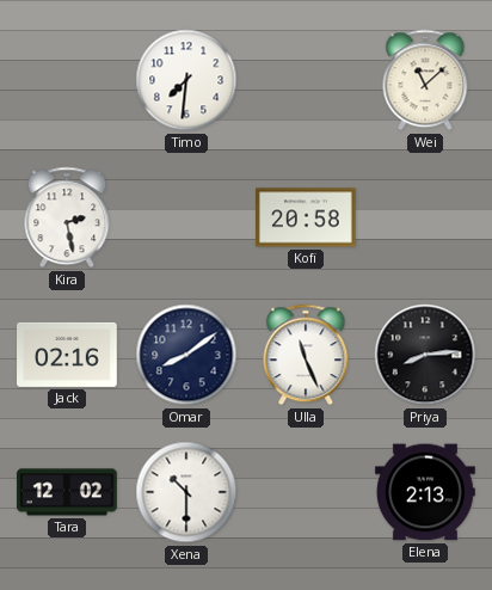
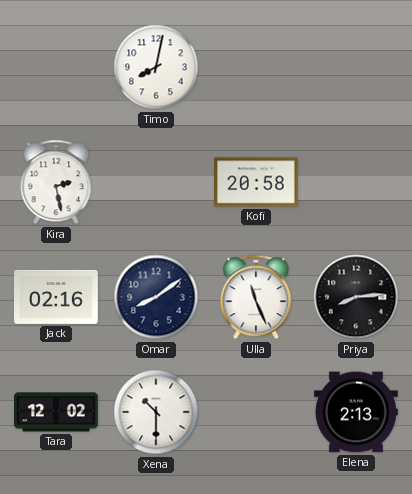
Timo: 7:31 -> 8:02 (156, 67)
Wei: 11:08 -> none (425, 80)
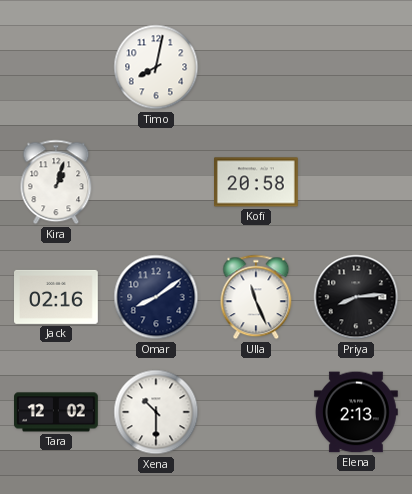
Kira: 2:28 -> 1:03 (56, 182)
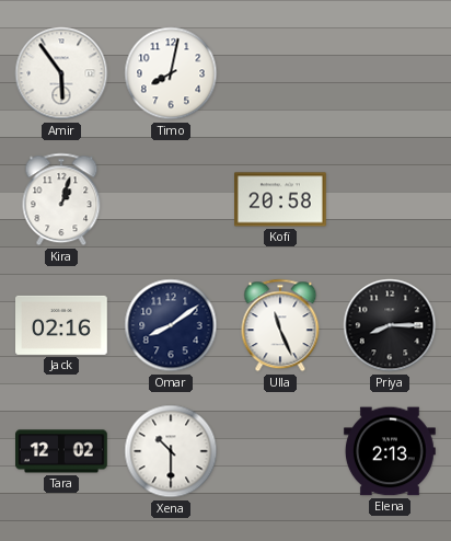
Amir: none -> 5:54 (61, 73)
Priya: 8:14 -> 8:15 (390, 325)
